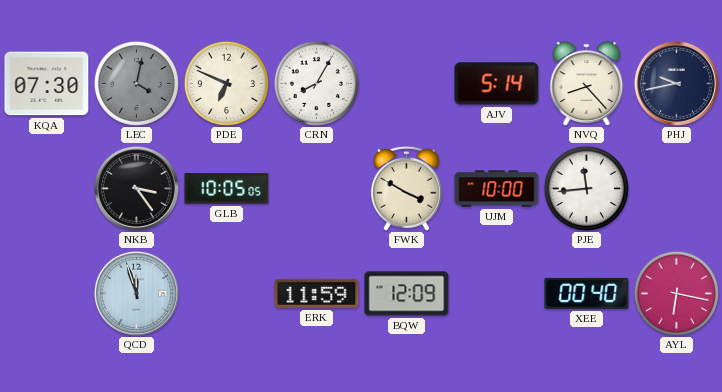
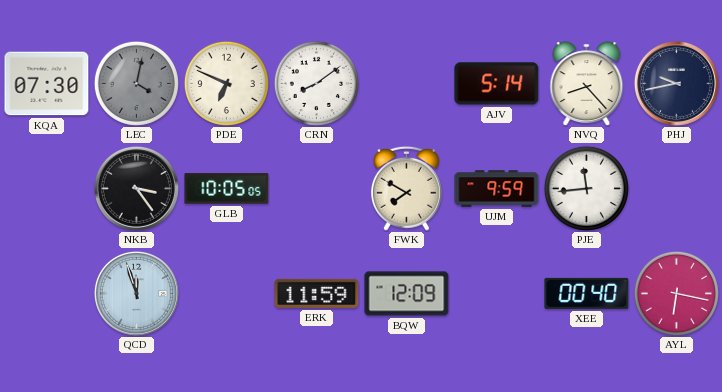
CRN: 8:05 -> 8:09 (316, 83)
FWK: 3:50 -> 7:50 (406, 188)
UJM: 10:00 -> 9:59 (497, 189)
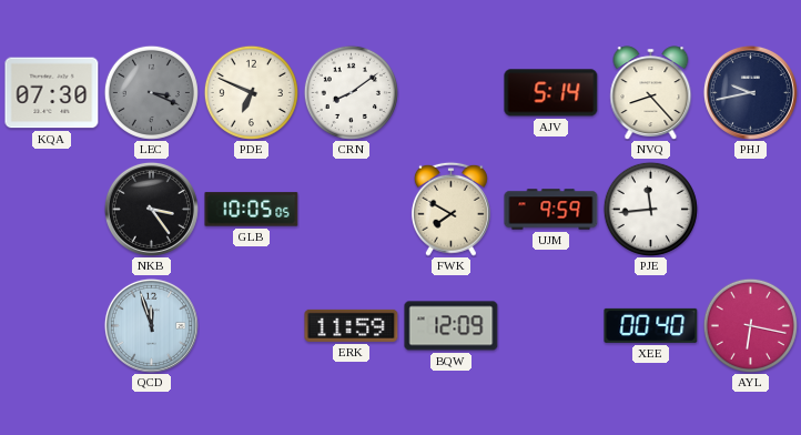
LEC: 4:02 -> 3:19 (151, 92)
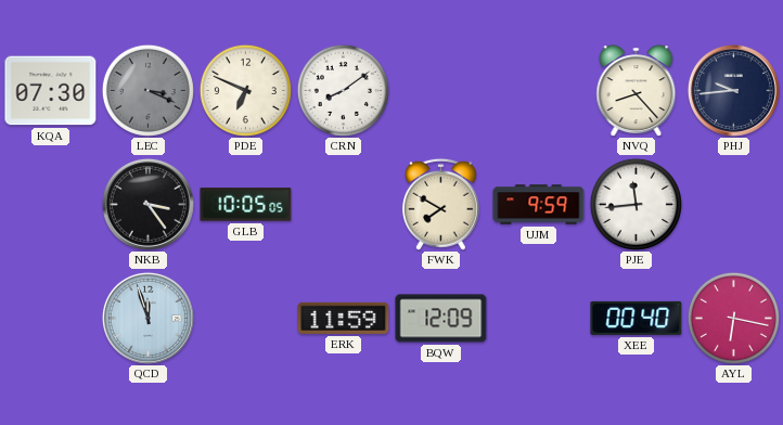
AJV: 5:14 -> none (551, 93)
PHJ: 9:43 -> 9:44 (733, 90)
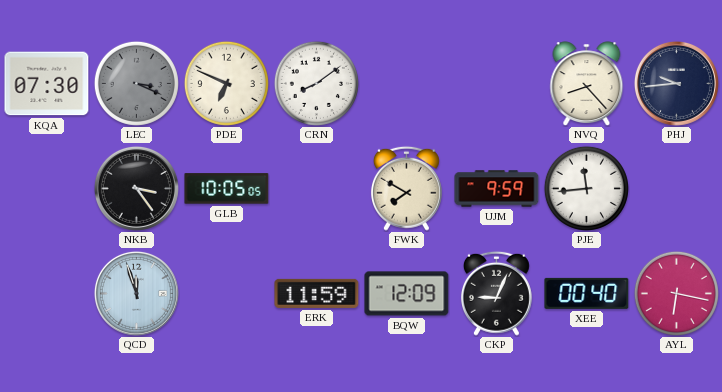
CKP: none -> 9:04 (496, 293)
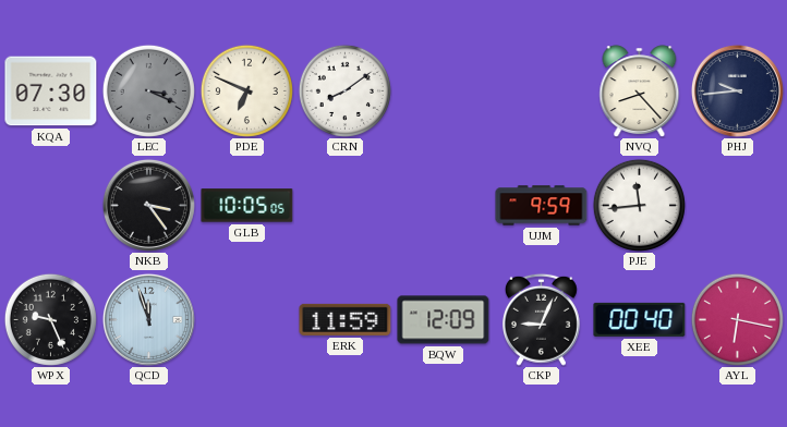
FWK: 7:50 -> none (406, 188)
WPX: none -> 9:26 (50, 319)
